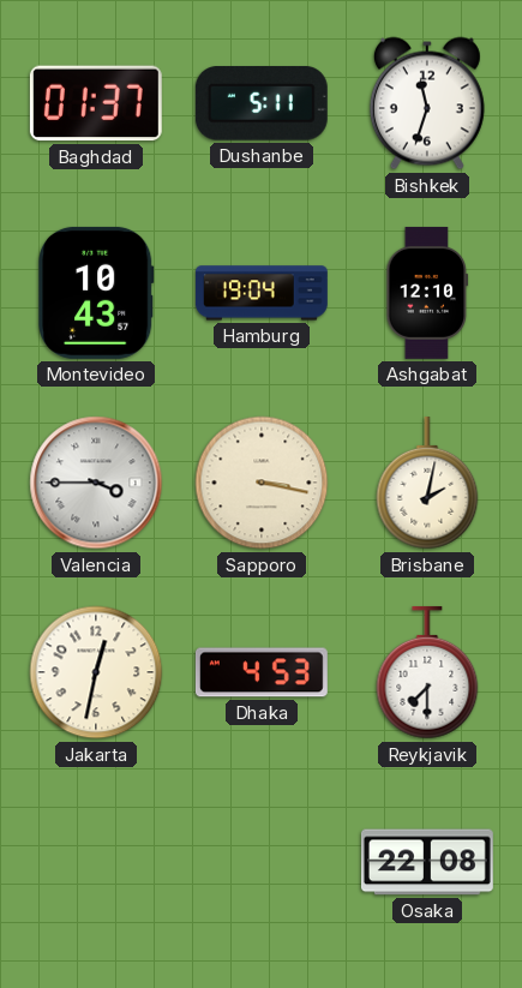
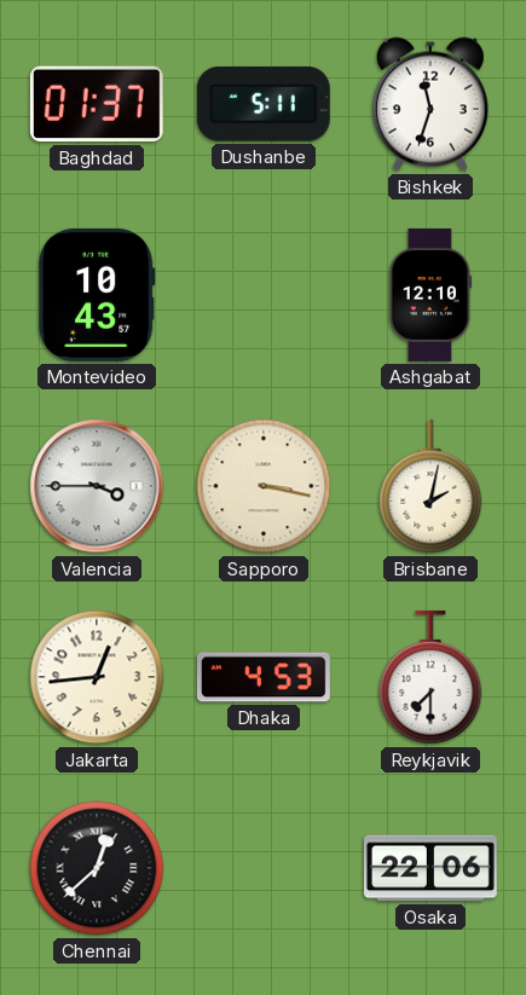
Hamburg: 19:04 -> none (262, 293)
Jakarta: 12:32 -> 12:44 (97, 677)
Chennai: none -> 12:38 (97, 868)
Osaka: 22:08 -> 22:06 (430, 868)
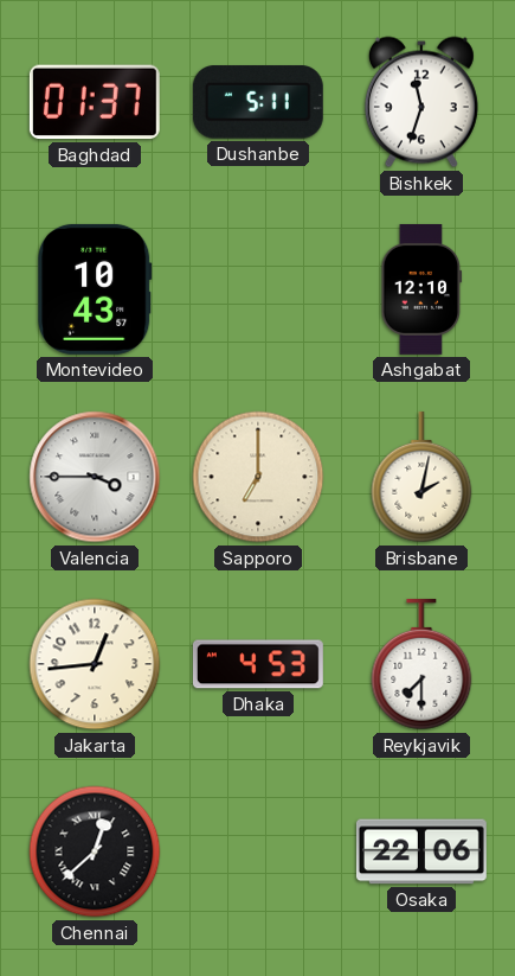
Sapporo: 3:17 -> 7:00 (258, 477)
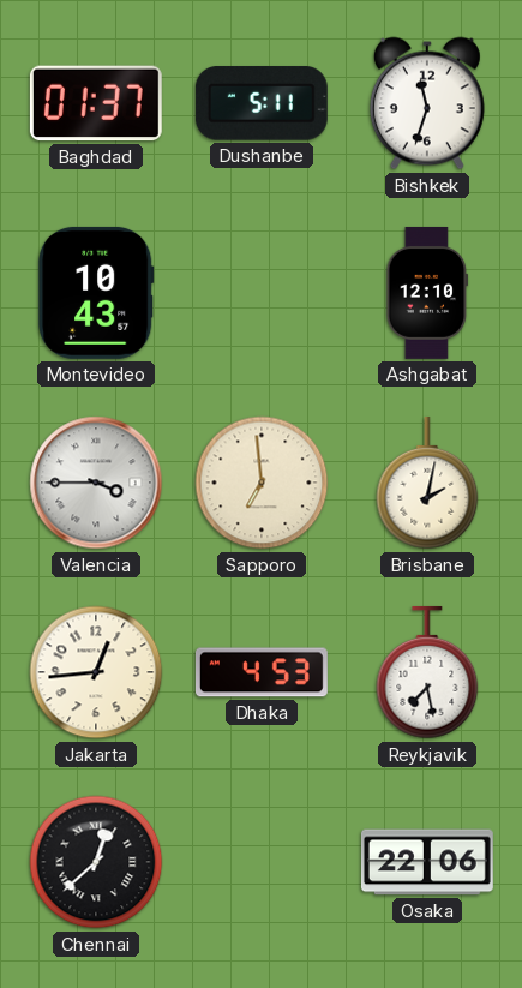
Sapporo: 7:00 -> 6:59 (262, 483)
Reykjavik: 7:30 -> 7:28 (427, 672)
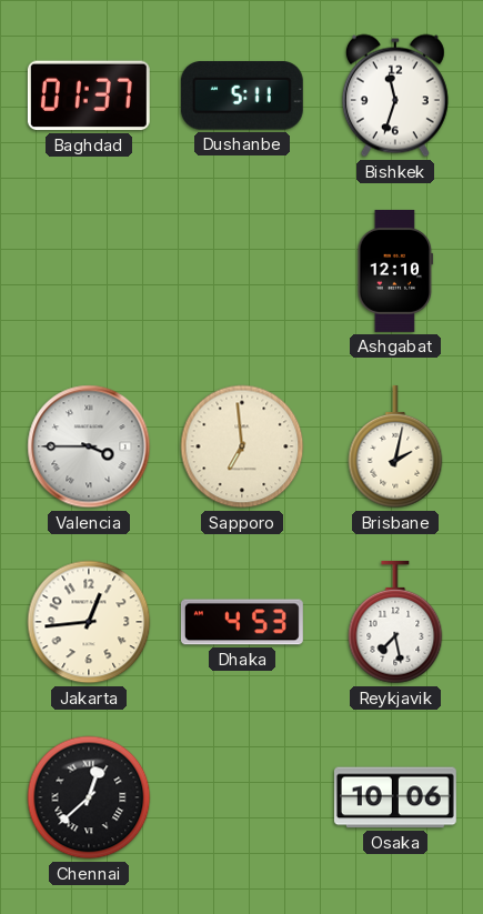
Montevideo: 10:43 -> none (96, 293)
Osaka: 22:06 -> 10:06 (395, 797)
